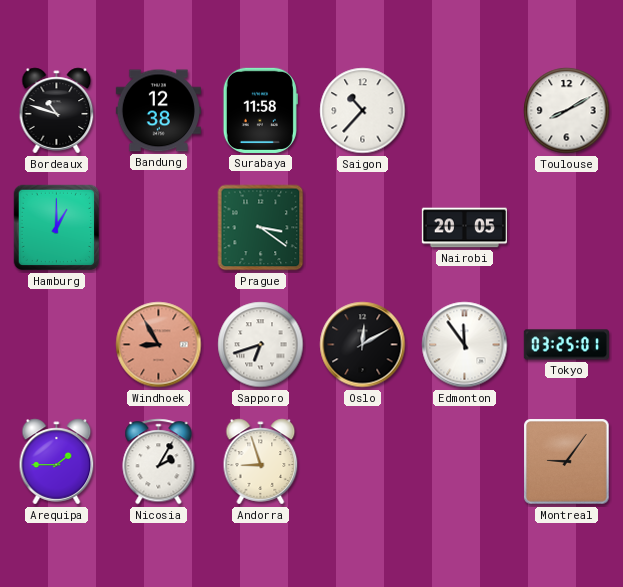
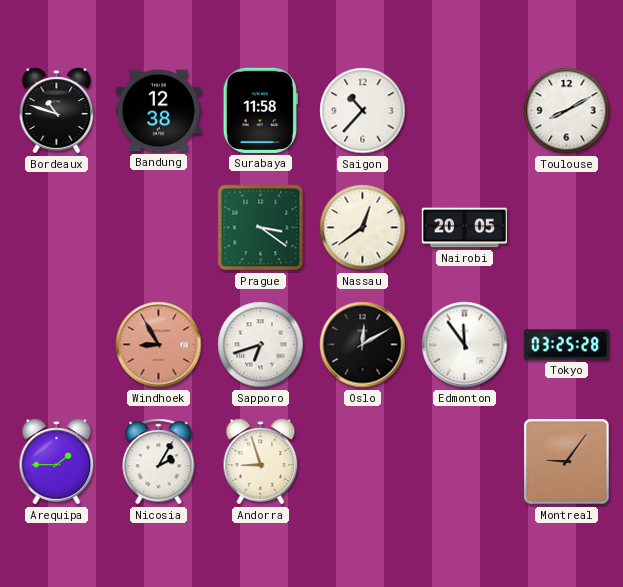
Hamburg: 1:00 -> none (57, 228)
Nassau: none -> 12:39 (363, 228)
Tokyo: 03:25:01 -> 03:25:28 (566, 345)
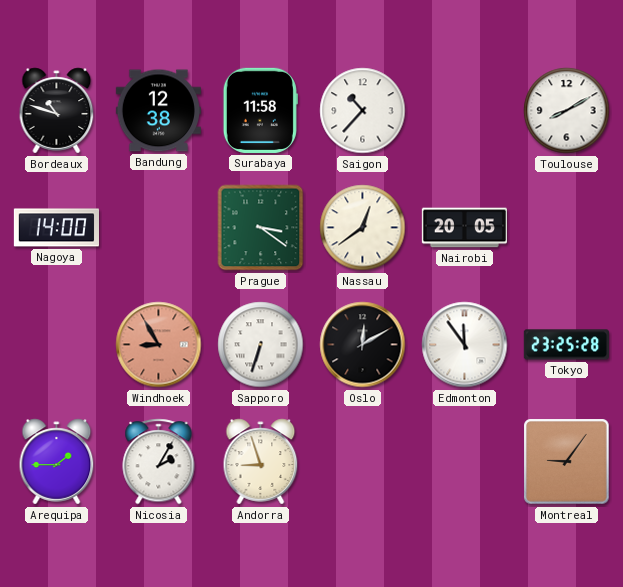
Nagoya: none -> 14:00 (56, 228)
Sapporo: 6:42 -> 6:33 (261, 345)
Tokyo: 03:25 -> 23:25 (566, 345)
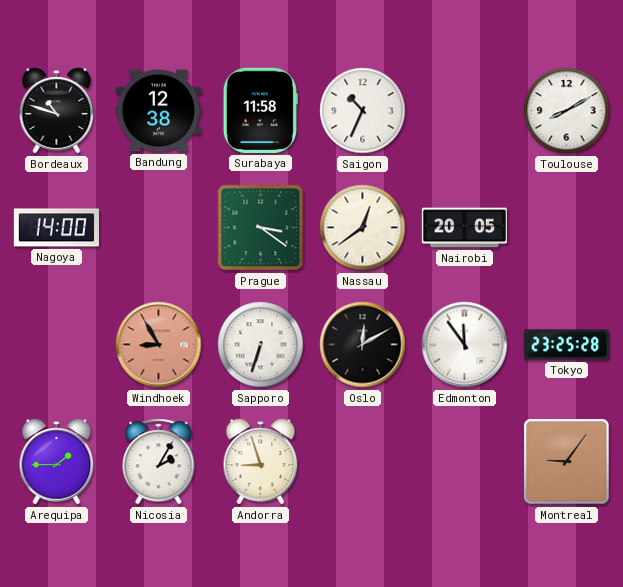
Saigon: 10:37 -> 10:34 (363, 111)
